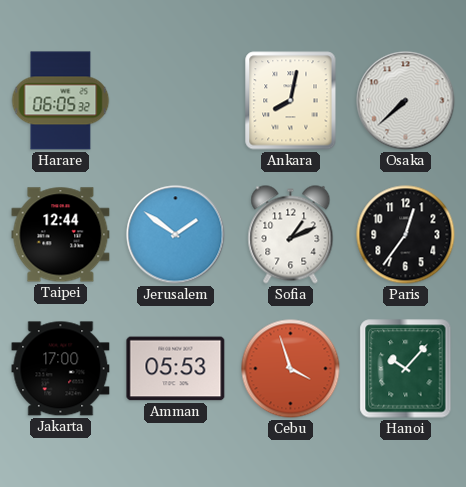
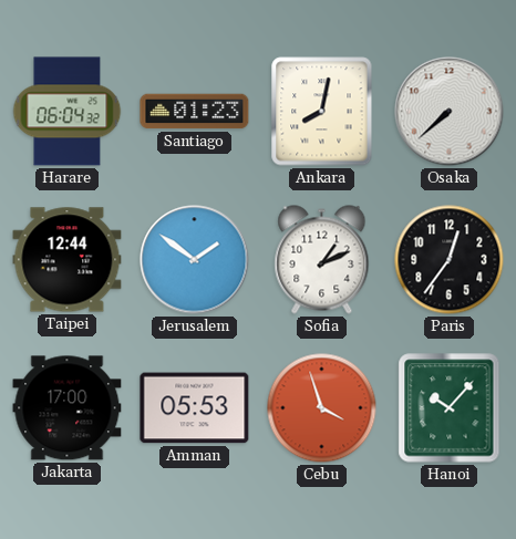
Harare: 06:05 -> 06:04 (68, 112)
Santiago: none -> 01:23 (195, 112)
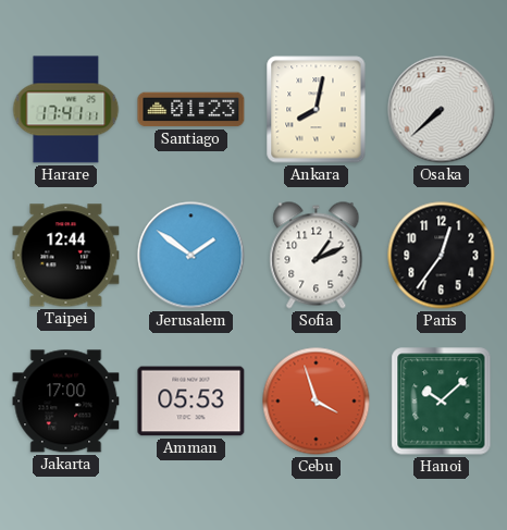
Harare: 06:04 -> 17:41 (66, 110)
Hanoi: 10:07 -> 10:08 (442, 402)
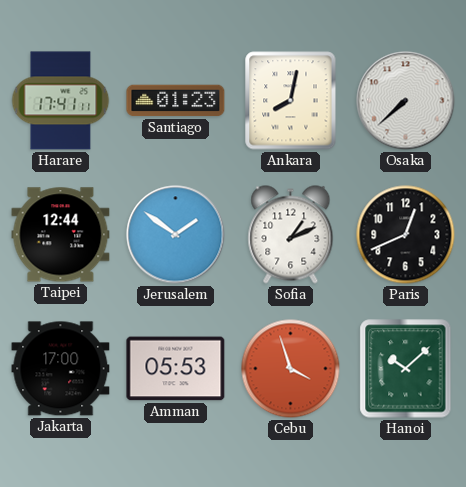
Paris: 12:36 -> 12:41 (406, 235)
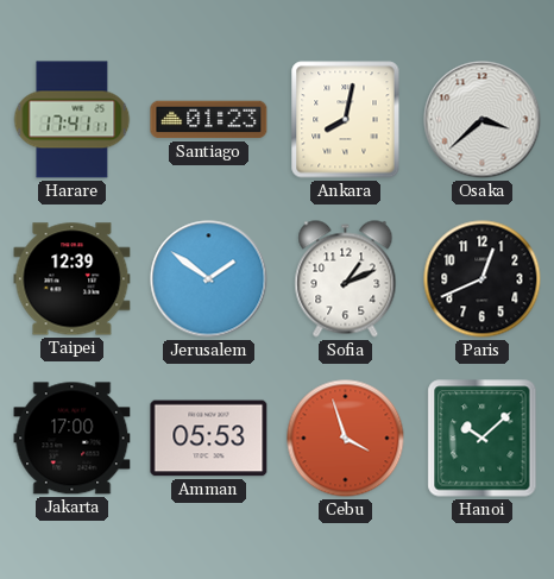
Osaka: 7:38 -> 3:38 (483, 120)
Taipei: 12:44 -> 12:39 (73, 279)
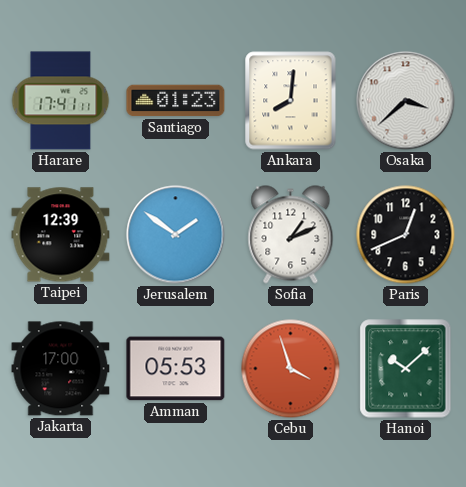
Ankara: 8:02 -> 8:01 (291, 101)
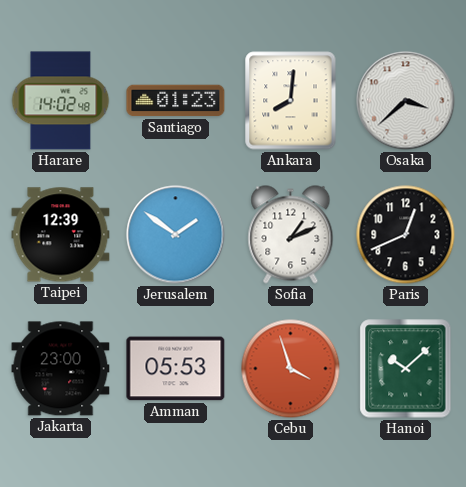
Harare: 17:41 -> 14:02 (61, 101)
Jakarta: 17:00 -> 23:00 (61, 369)
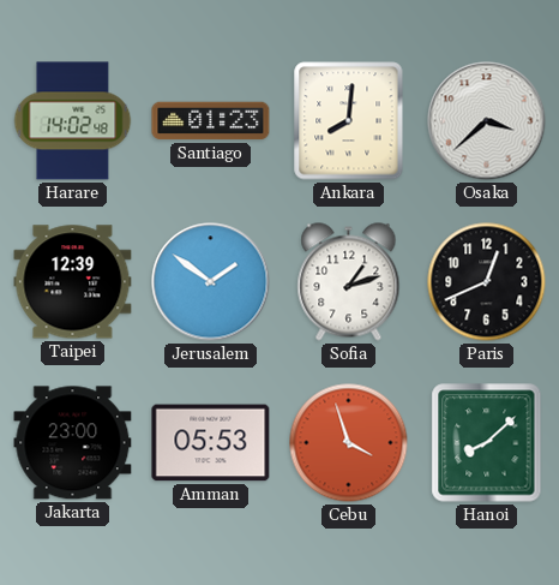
Sofia: 1:11 -> 1:12 (349, 282)
Hanoi: 10:08 -> 8:08 (487, 443)
